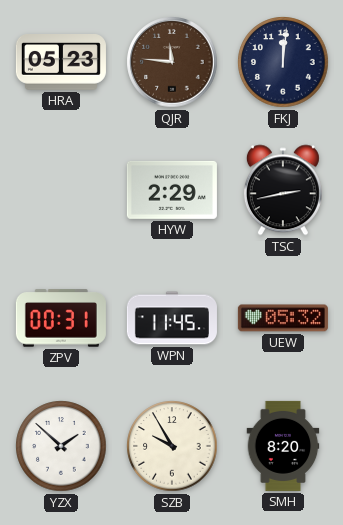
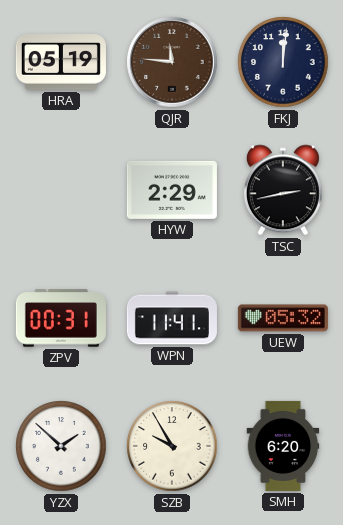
HRA: 05:23 -> 05:19 (61, 63)
WPN: 11:45 -> 11:41 (172, 318)
SMH: 8:20 -> 6:20 (283, 446)
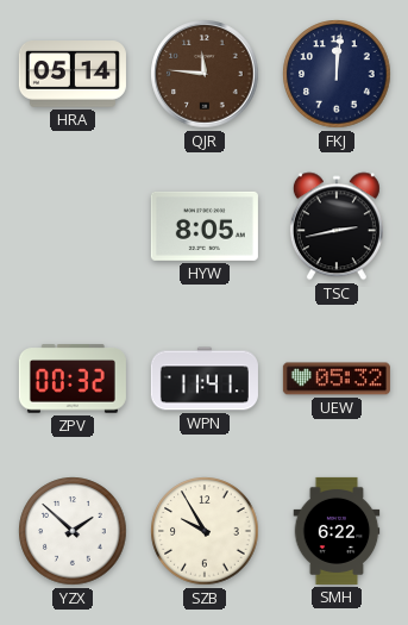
HRA: 05:19 -> 05:14 (73, 75)
HYW: 2:29 -> 8:05 (205, 226)
ZPV: 00:31 -> 00:32 (73, 379)
SMH: 6:20 -> 6:22 (337, 531)
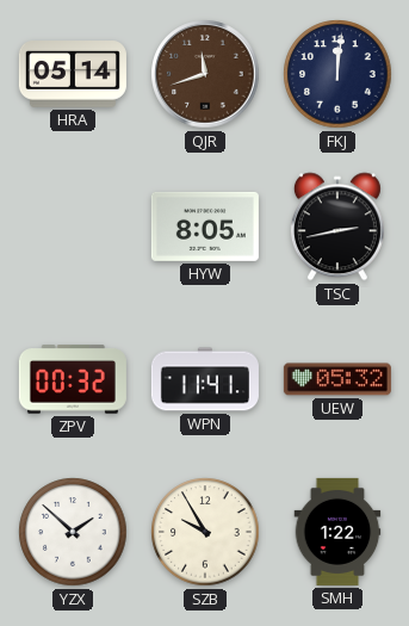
QJR: 11:46 -> 11:42 (205, 74)
SMH: 6:22 -> 1:22 (337, 532)
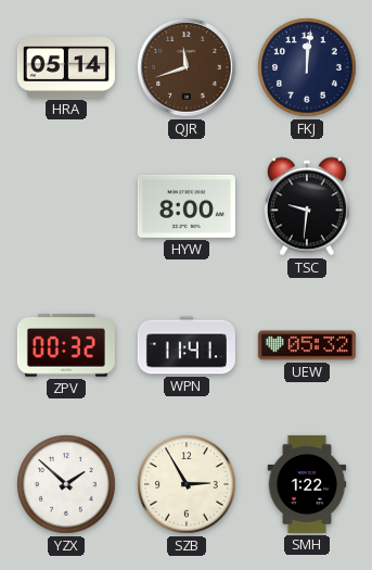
HYW: 8:05 -> 8:00 (187, 206)
TSC: 2:43 -> 9:31 (307, 206)
SZB: 9:55 -> 2:55 (187, 484)
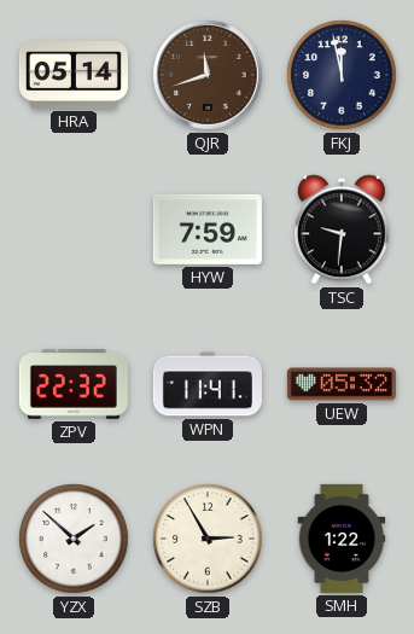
FKJ: 12:01 -> 11:58 (342, 75)
HYW: 8:00 -> 7:59 (208, 229)
ZPV: 00:32 -> 22:32 (74, 384)
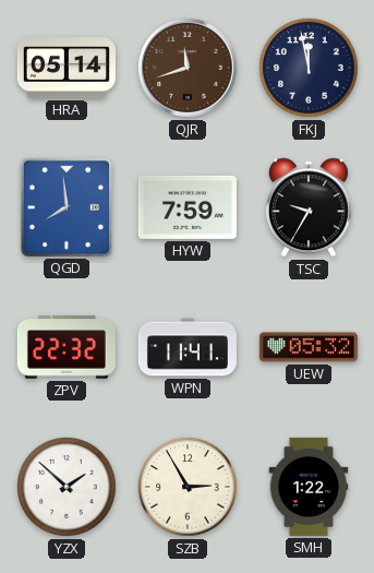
QGD: none -> 7:59 (67, 207)
TSC: 9:31 -> 9:35 (309, 207)
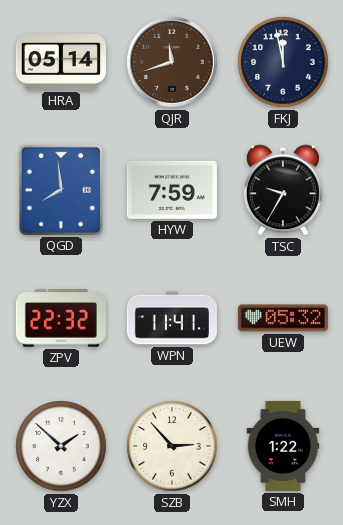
SZB: 2:55 -> 2:53 (172, 446)
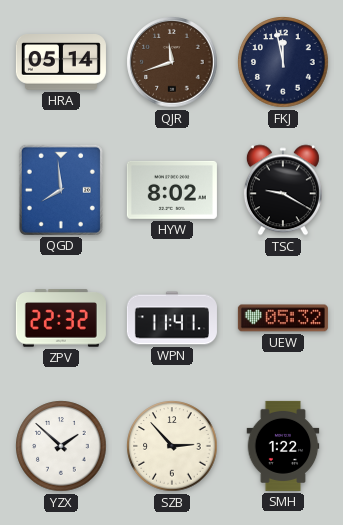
HYW: 7:59 -> 8:02 (172, 190)
TSC: 9:35 -> 9:20 (283, 190)
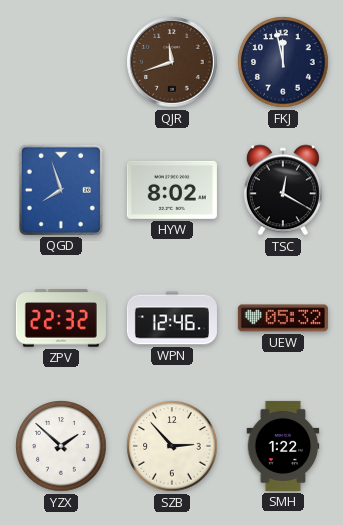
HRA: 05:14 -> none (61, 63)
QGD: 7:59 -> 7:57 (61, 190)
TSC: 9:20 -> 12:20 (283, 190)
WPN: 11:41 -> 12:46 (172, 318)
